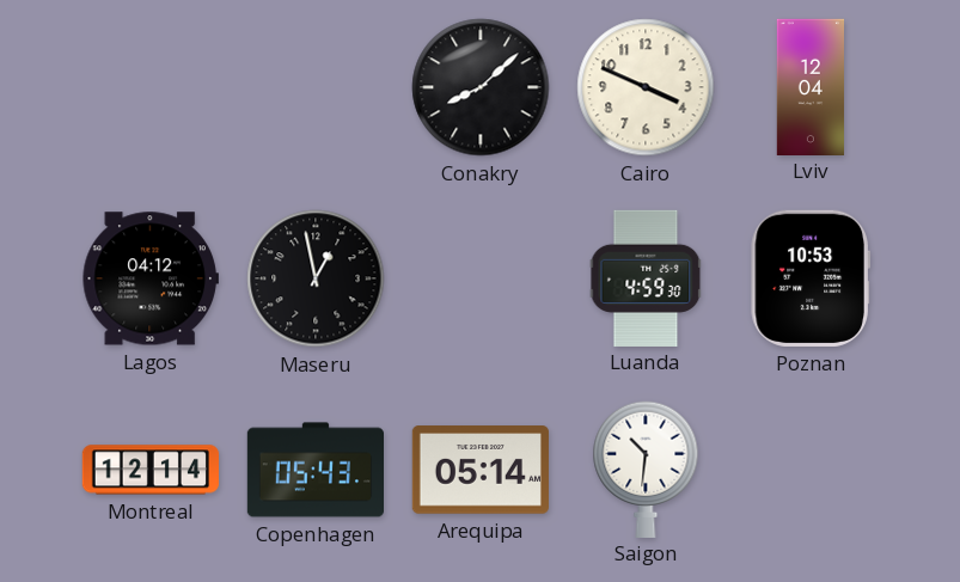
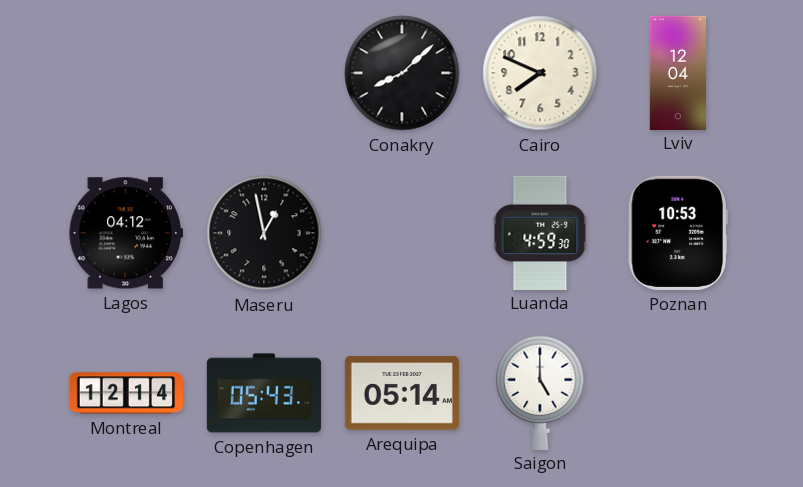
Cairo: 3:49 -> 7:49 (540, 73)
Saigon: 10:31 -> 5:00 (540, 392)
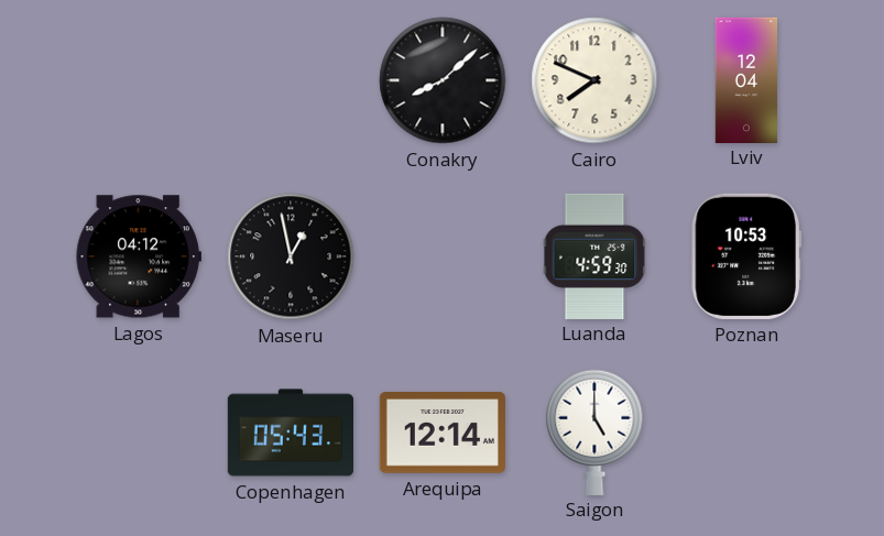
Montreal: 12:14 -> none (125, 393)
Arequipa: 05:14 -> 12:14 (443, 433)
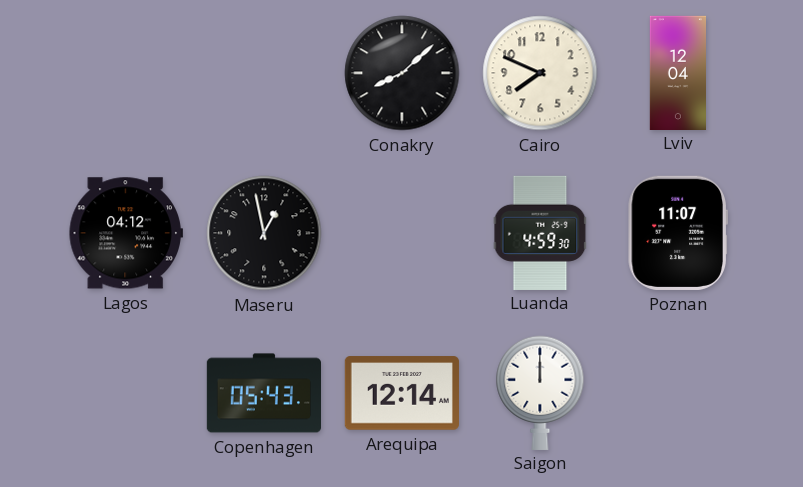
Poznan: 10:53 -> 11:07 (678, 233)
Saigon: 5:00 -> 12:00 (540, 392)
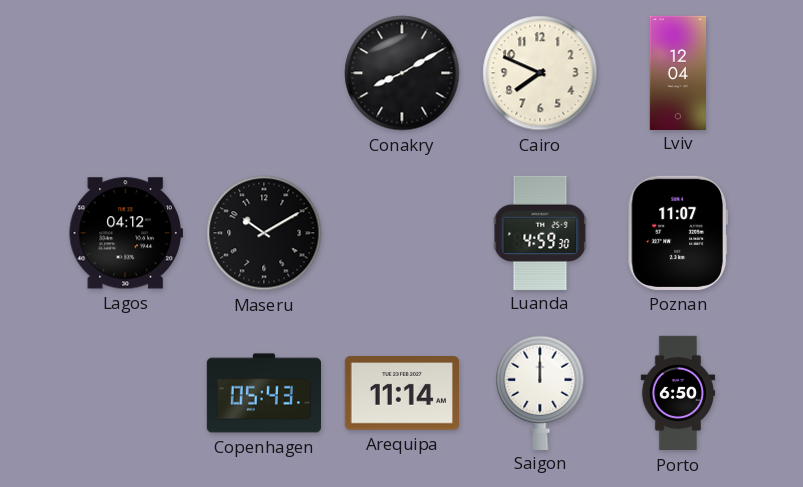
Conakry: 8:08 -> 8:10 (402, 73)
Maseru: 12:58 -> 10:10 (264, 233)
Arequipa: 12:14 -> 11:14 (402, 393)
Porto: none -> 6:50 (678, 393)
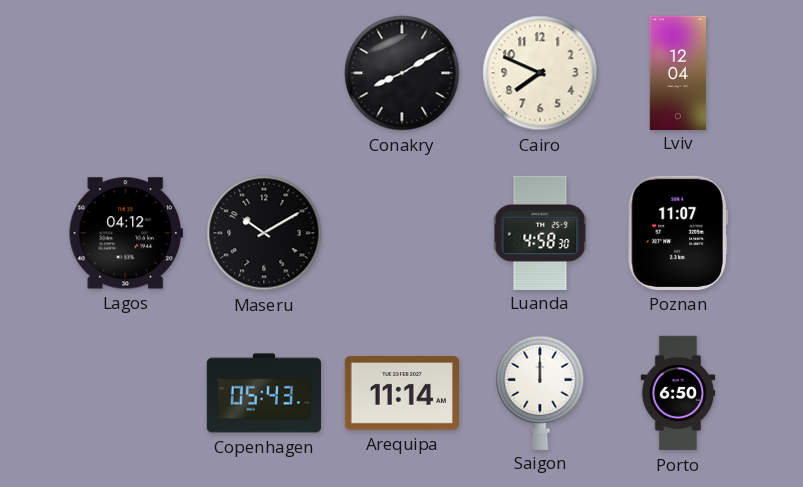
Luanda: 4:59 -> 4:58 (540, 232)
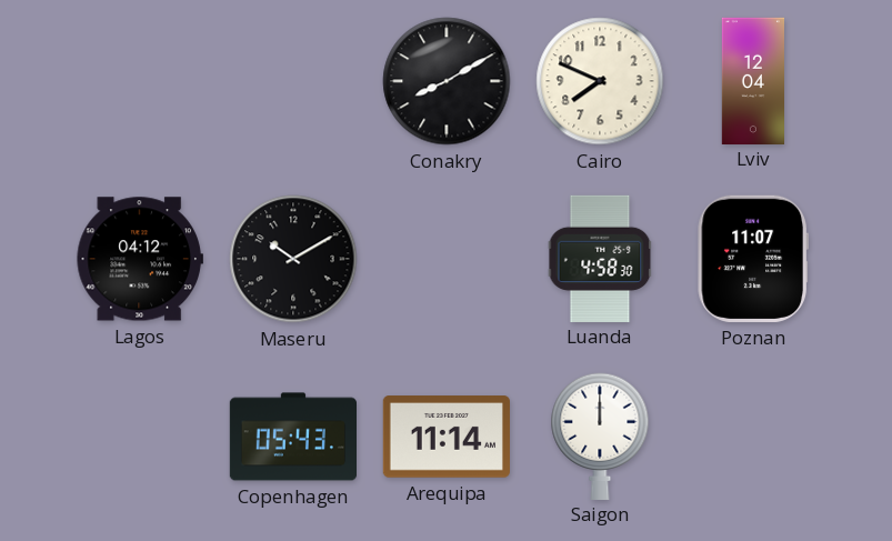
Porto: 6:50 -> none (678, 393)
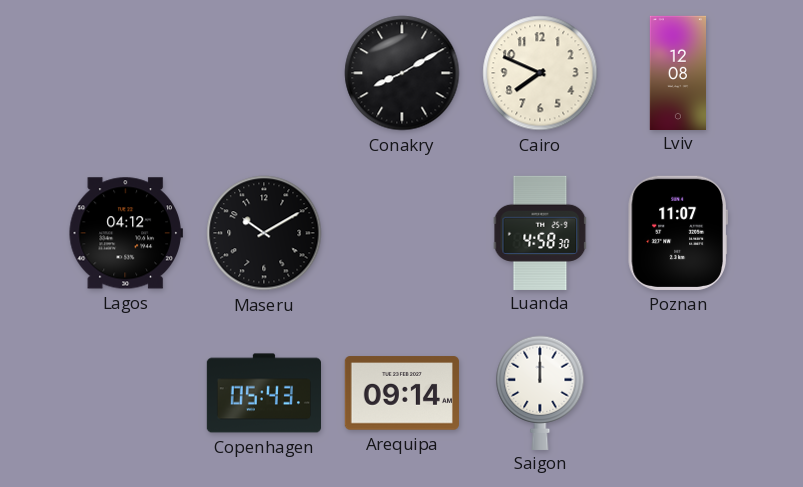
Lviv: 12:04 -> 12:08 (677, 72)
Arequipa: 11:14 -> 09:14 (402, 393)
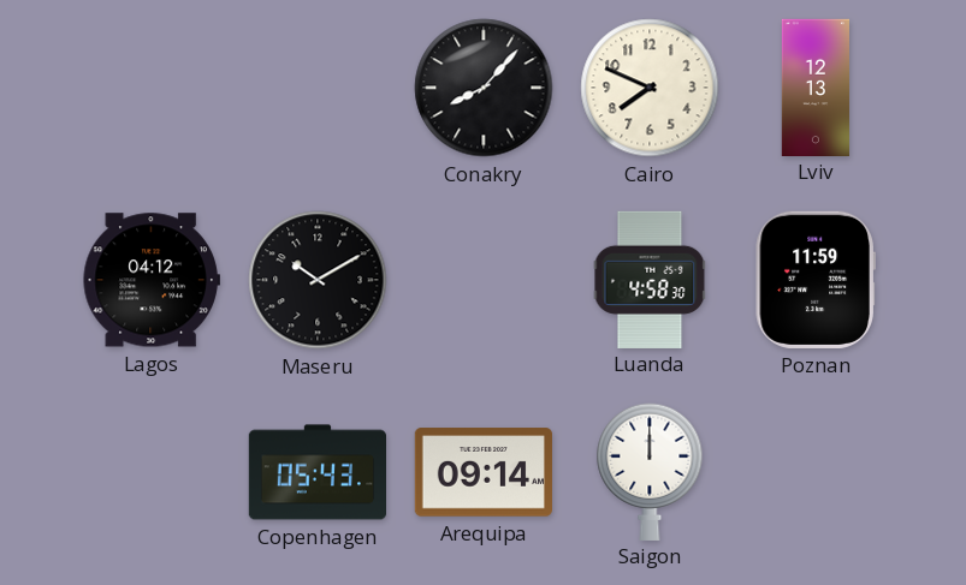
Conakry: 8:10 -> 8:07 (484, 88)
Lviv: 12:08 -> 12:13 (814, 86)
Poznan: 11:07 -> 11:59 (816, 280)
